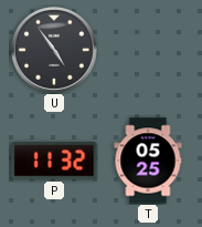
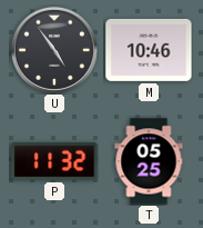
M: none -> 10:46 (149, 50)
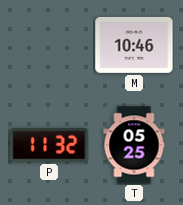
U: 4:54 -> none (54, 50)
